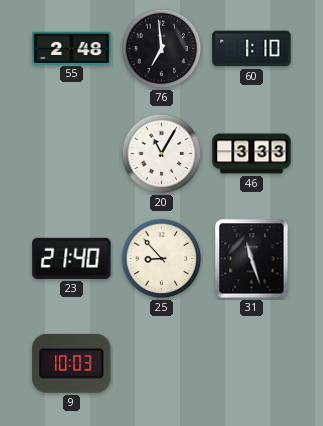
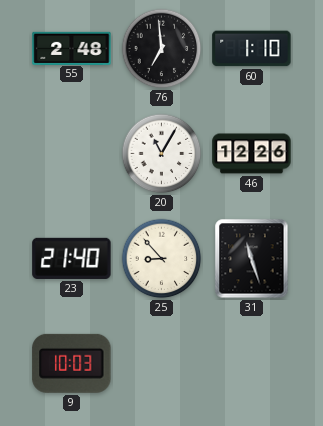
46: 3:33 -> 12:26 (252, 154)
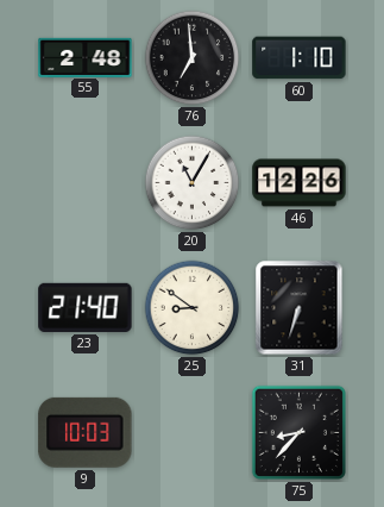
25: 8:53 -> 8:51 (193, 308)
31: 11:27 -> 6:33 (300, 308)
75: none -> 8:37 (298, 432)
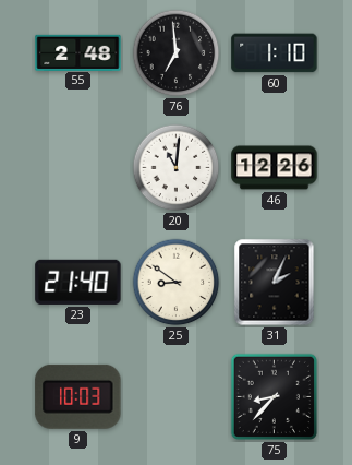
20: 11:05 -> 11:01 (177, 168)
31: 6:33 -> 2:04 (275, 283)
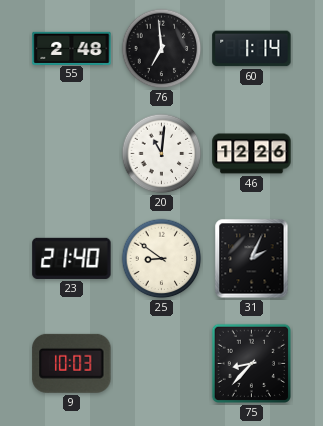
60: 1:10 -> 1:14 (252, 49)
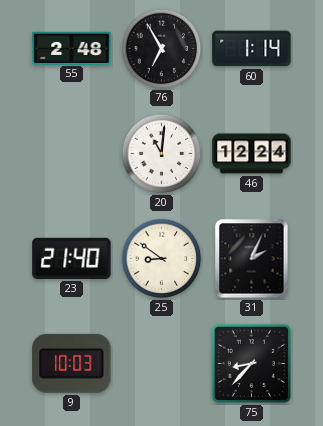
76: 6:59 -> 6:55 (162, 49)
46: 12:26 -> 12:24 (252, 154)
